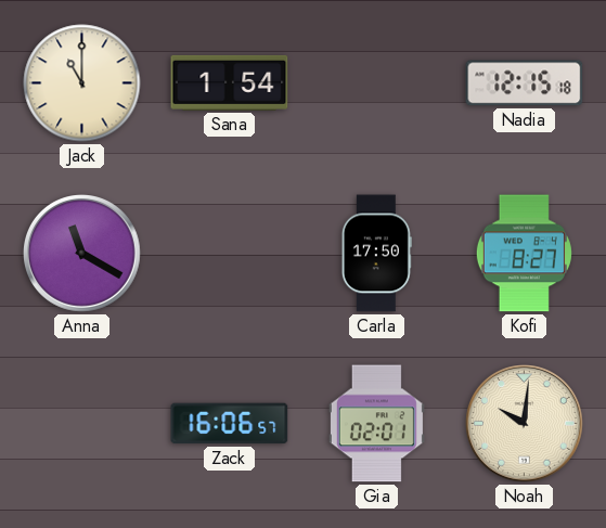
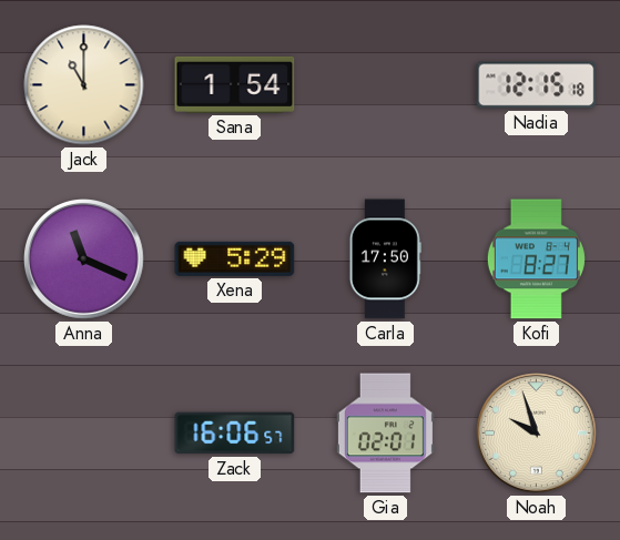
Anna: 11:20 -> 11:19 (84, 259)
Xena: none -> 5:29 (235, 258)
Noah: 10:01 -> 9:57 (537, 434)
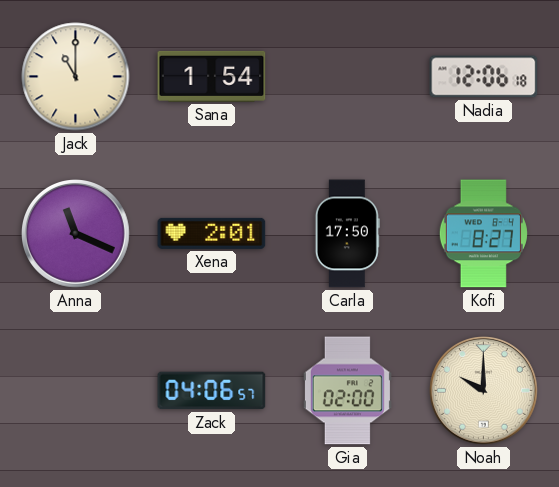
Nadia: 12:15 -> 12:06 (484, 77)
Xena: 5:29 -> 2:01 (212, 233)
Zack: 16:06 -> 04:06 (212, 391)
Gia: 02:01 -> 02:00 (347, 391)
Noah: 9:57 -> 10:00 (484, 391)
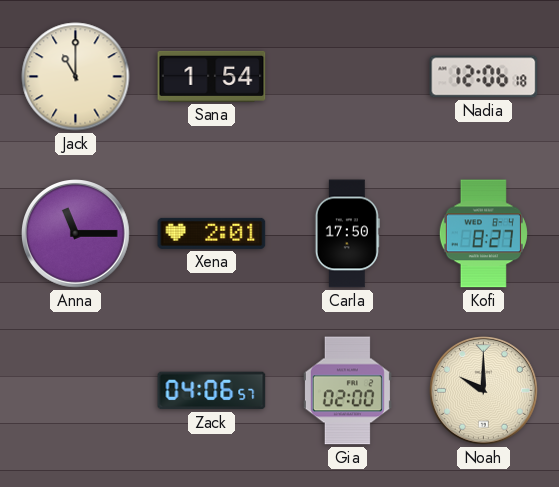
Anna: 11:19 -> 11:15 (76, 234)
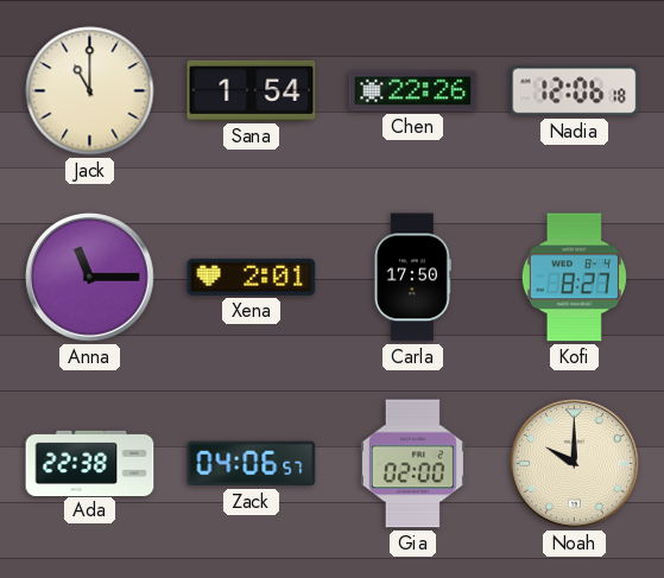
Chen: none -> 22:26 (413, 91)
Ada: none -> 22:38 (90, 463)
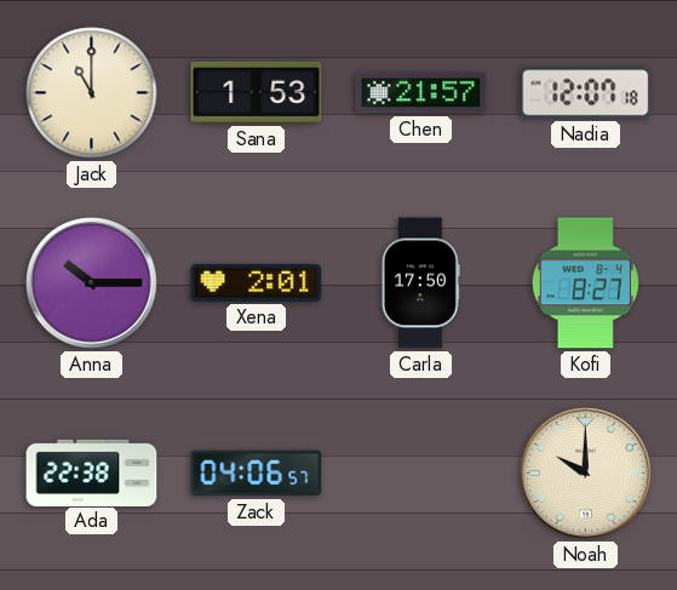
Sana: 1:54 -> 1:53 (257, 92)
Chen: 22:26 -> 21:57 (421, 93)
Nadia: 12:06 -> 12:07 (586, 93)
Anna: 11:15 -> 10:15 (92, 283)
Gia: 02:00 -> none (412, 464)
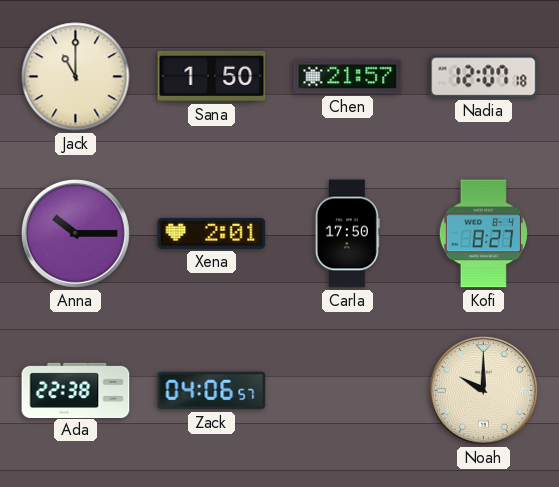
Sana: 1:53 -> 1:50 (212, 76)
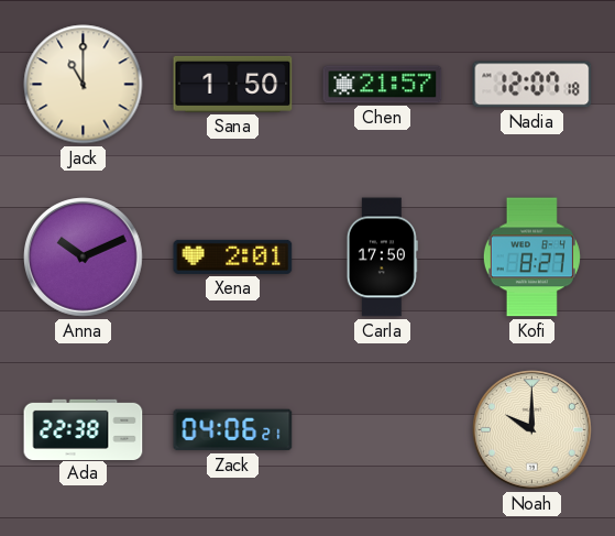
Anna: 10:15 -> 10:11 (84, 258)
Zack: 04:06:57 -> 04:06:21 (233, 430)
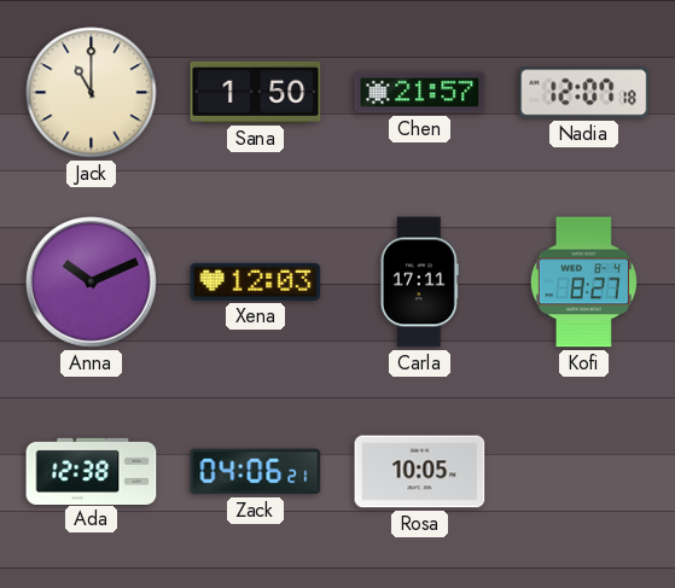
Xena: 2:01 -> 12:03 (256, 281)
Carla: 17:50 -> 17:11 (419, 283)
Ada: 22:38 -> 12:38 (92, 471)
Rosa: none -> 10:05 (420, 472)
Noah: 10:00 -> none (532, 430)
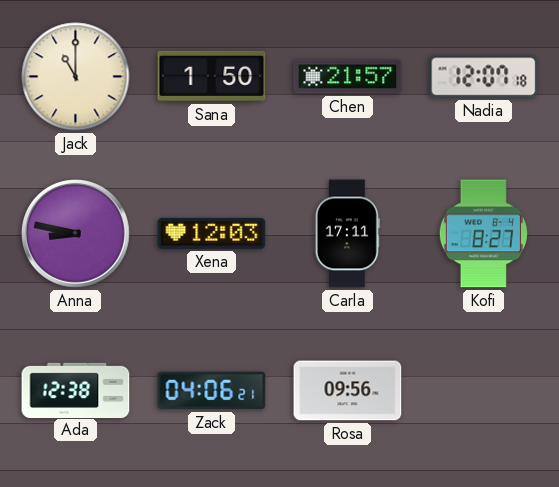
Anna: 10:11 -> 8:47 (76, 234)
Rosa: 10:05 -> 09:56 (348, 391)
